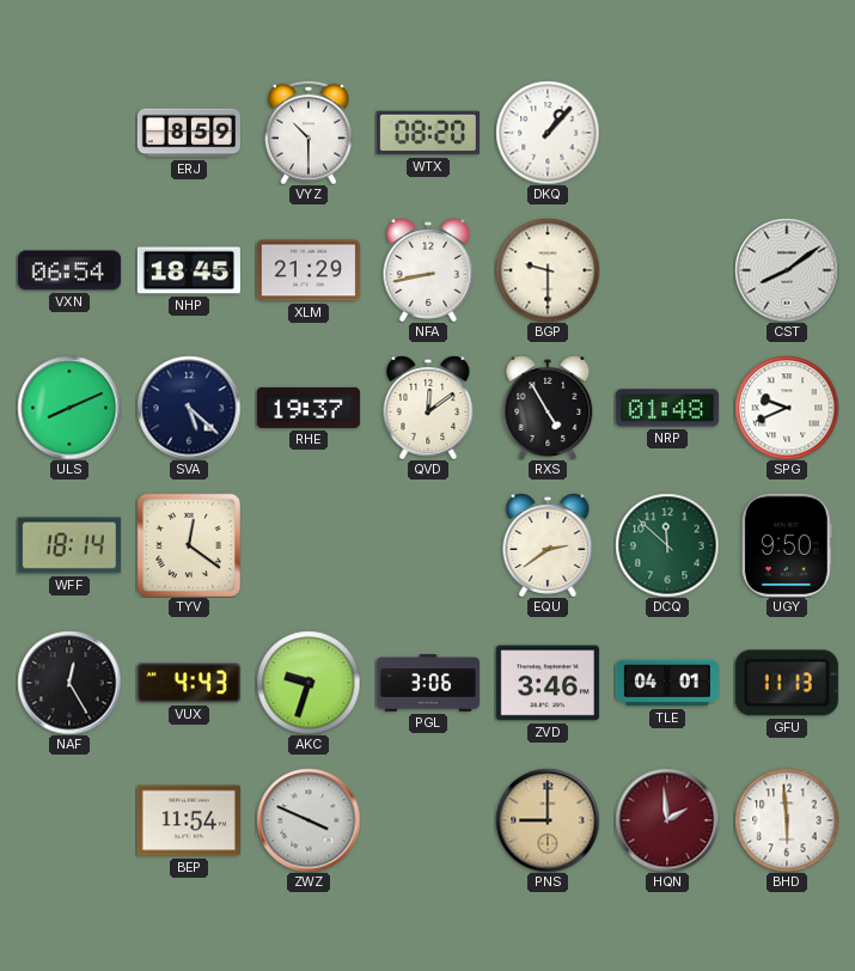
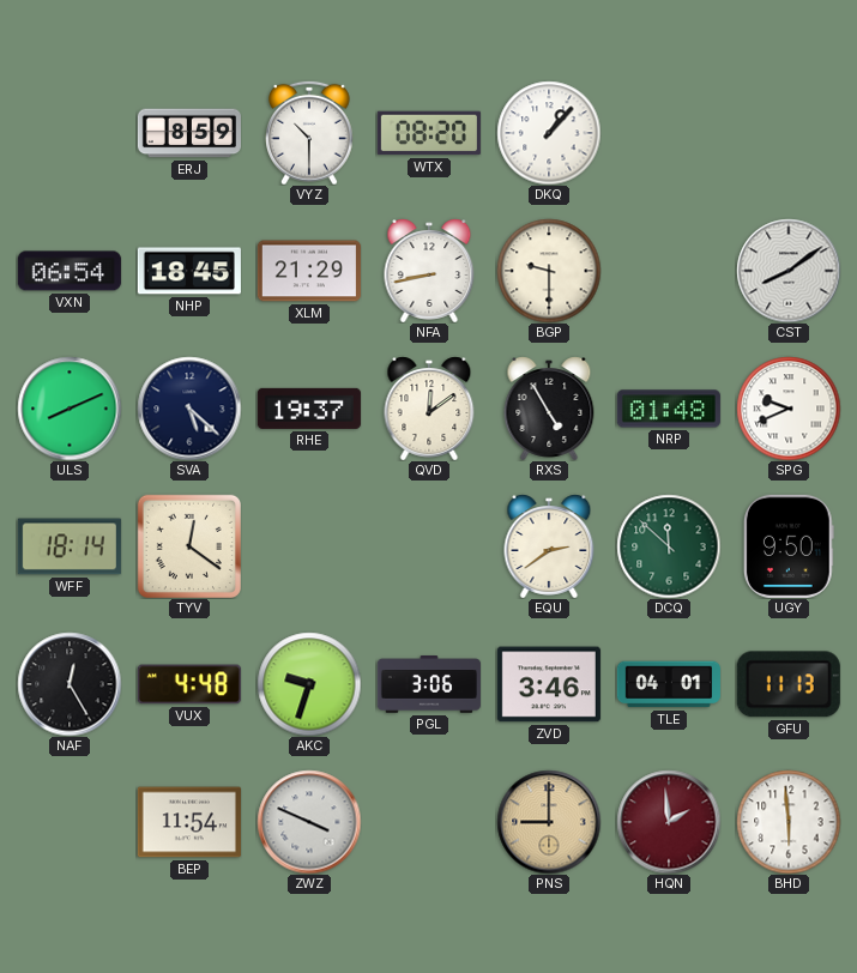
VUX: 4:43 -> 4:48 (189, 684)
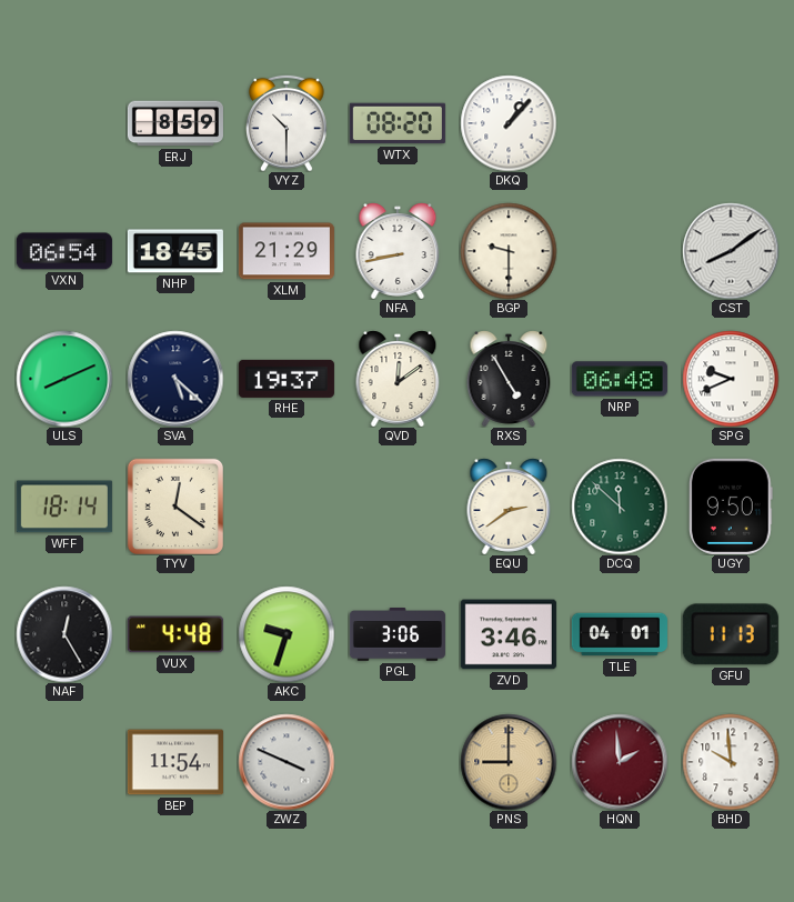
NRP: 01:48 -> 06:48 (620, 379)
BHD: 5:59 -> 9:59 (731, 762)
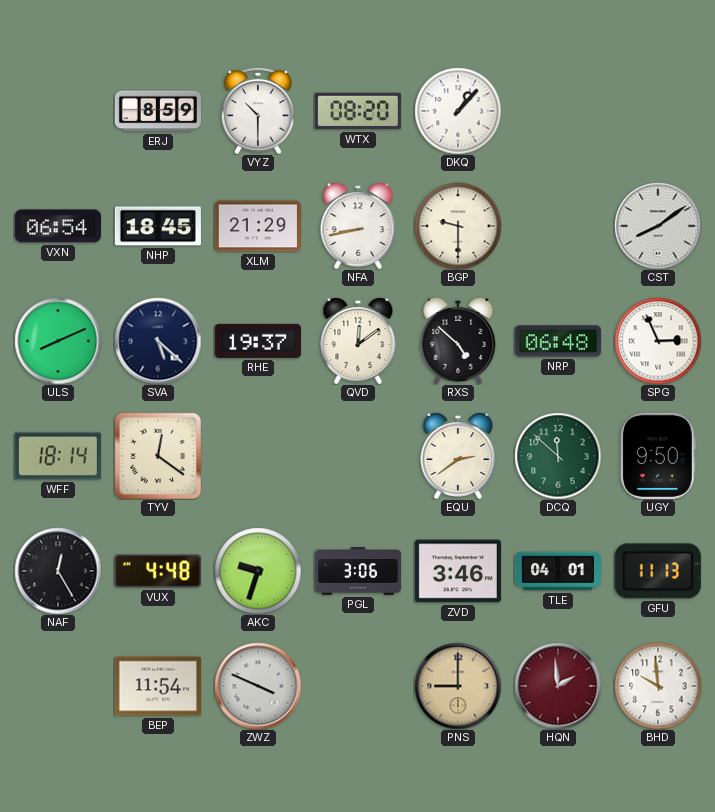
RXS: 4:55 -> 4:52 (458, 341)
SPG: 9:41 -> 2:56 (658, 341)
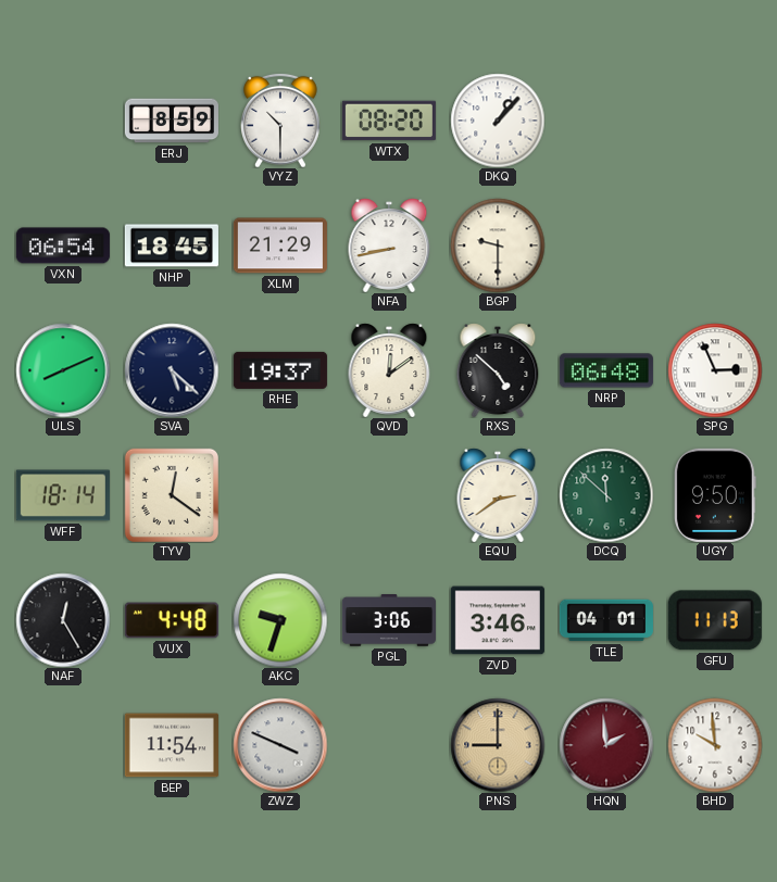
CST: 8:09 -> none (658, 226)
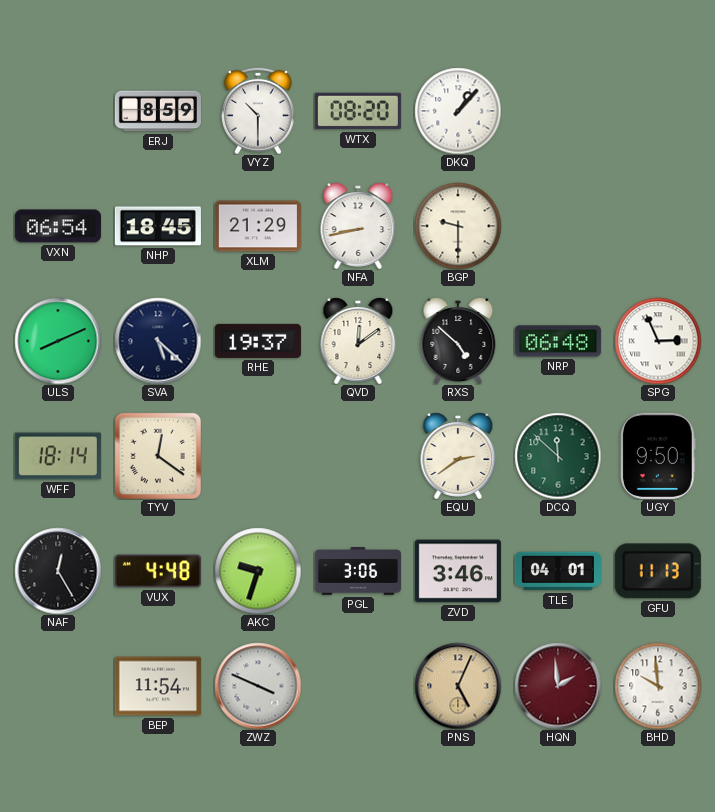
PNS: 9:00 -> 5:04 (458, 686)
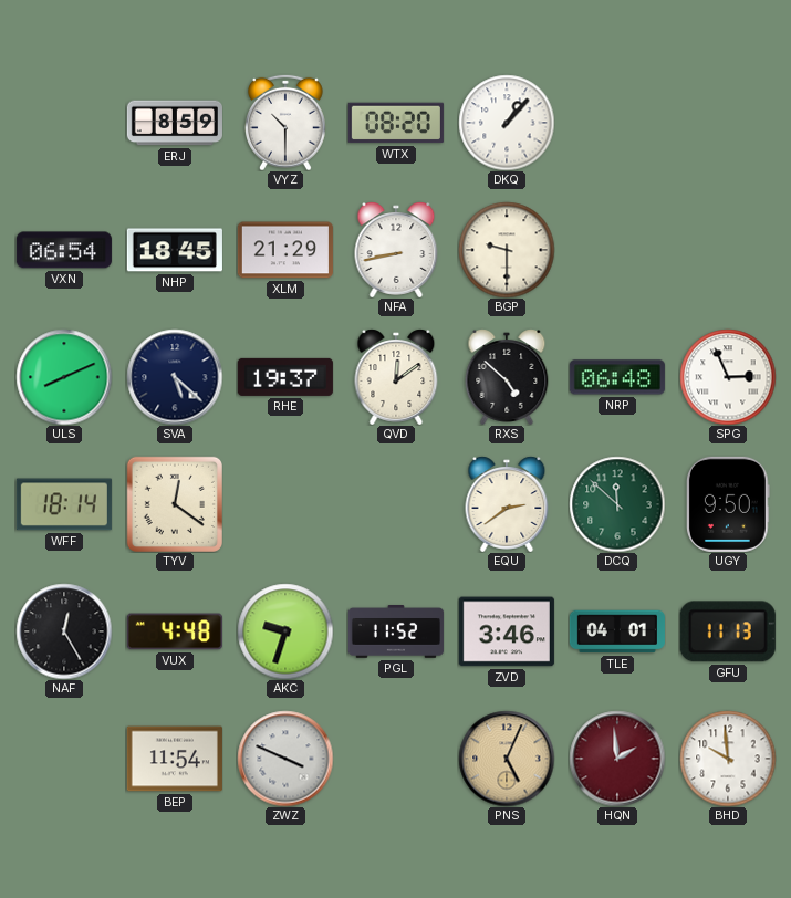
PGL: 3:06 -> 11:52 (396, 633)
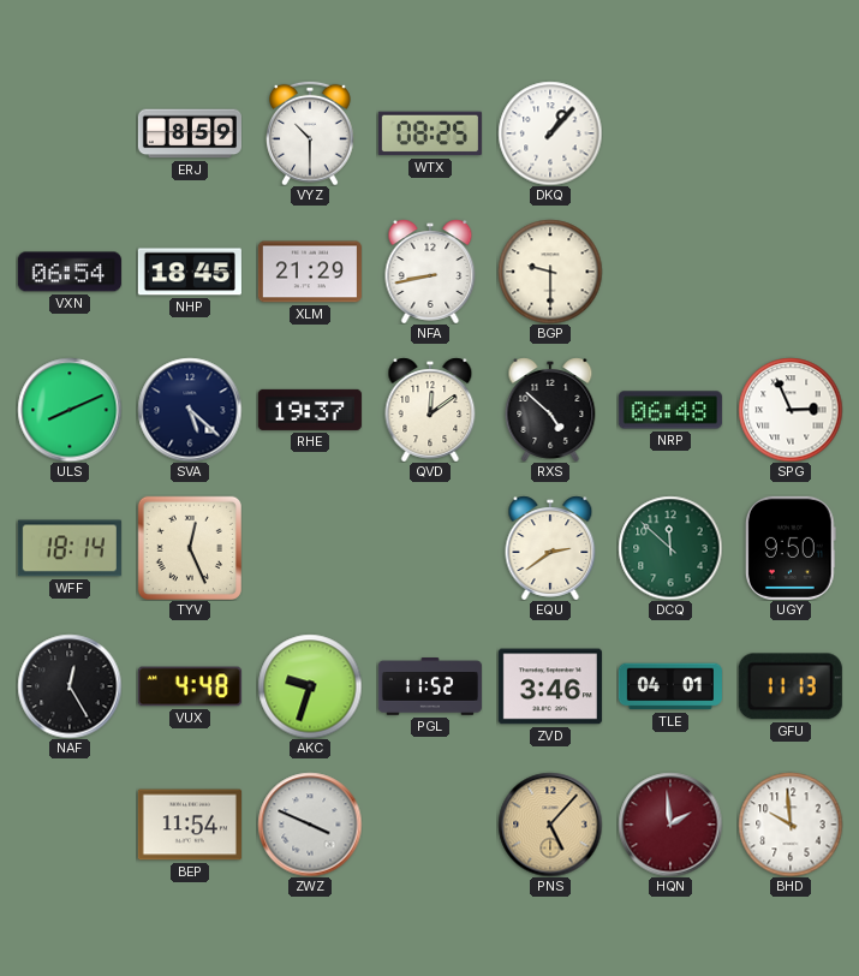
WTX: 08:20 -> 08:25 (430, 133)
TYV: 12:21 -> 12:26 (190, 548)
PNS: 5:04 -> 5:07 (550, 825)
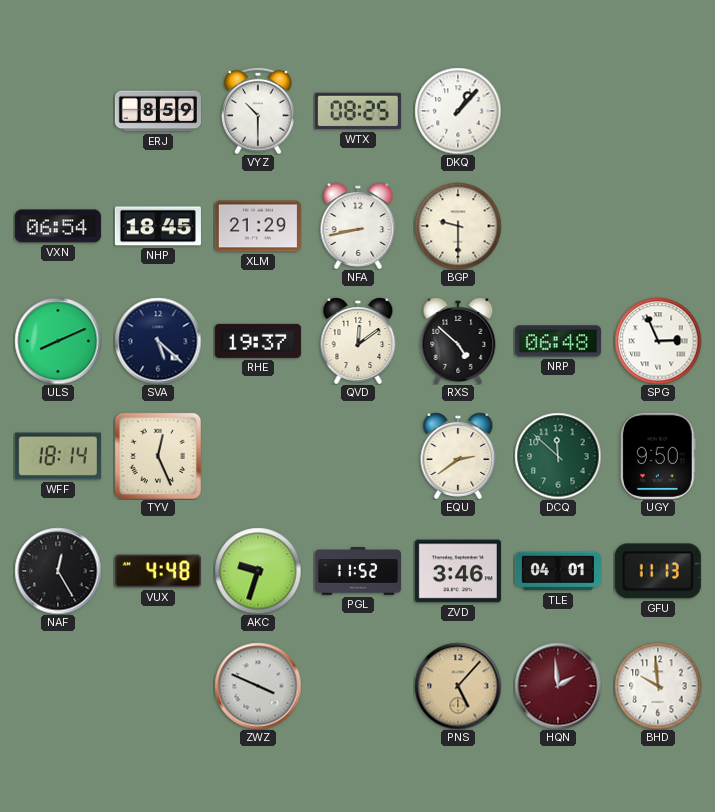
BEP: 11:54 -> none (190, 825)
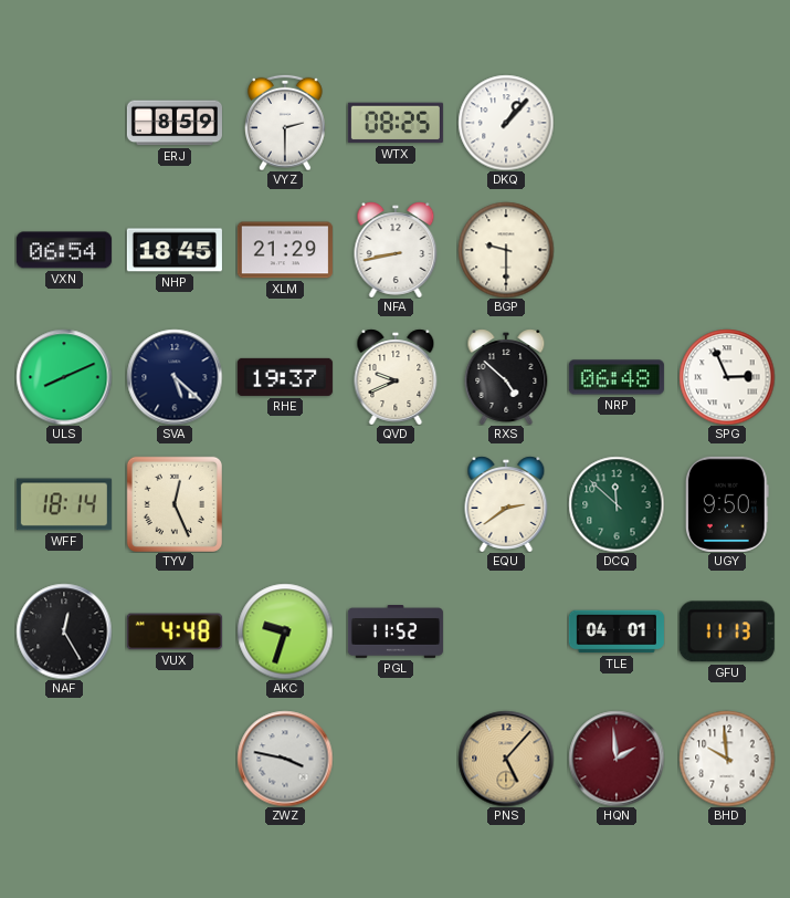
VYZ: 10:30 -> 2:30 (286, 123)
QVD: 12:09 -> 9:41 (396, 377)
ZVD: 3:46 -> none (458, 571)
ZWZ: 3:49 -> 3:47 (285, 759)
